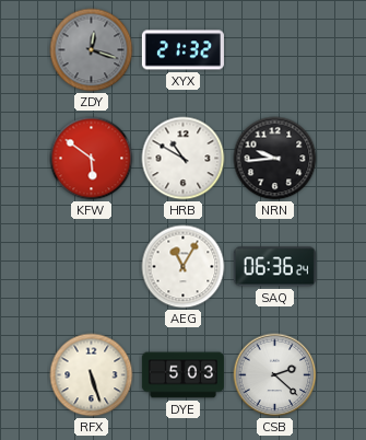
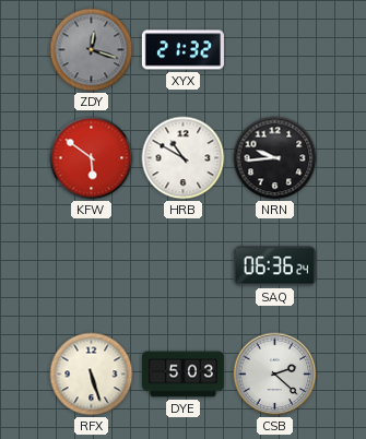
AEG: 11:05 -> none (184, 267)
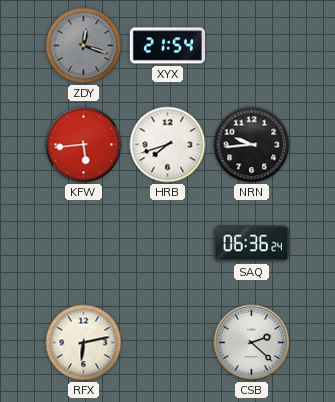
XYX: 21:32 -> 21:54 (167, 46)
KFW: 5:51 -> 5:44 (84, 145)
HRB: 10:50 -> 7:42 (168, 145)
RFX: 5:27 -> 6:13 (84, 343)
DYE: 5:03 -> none (182, 375)
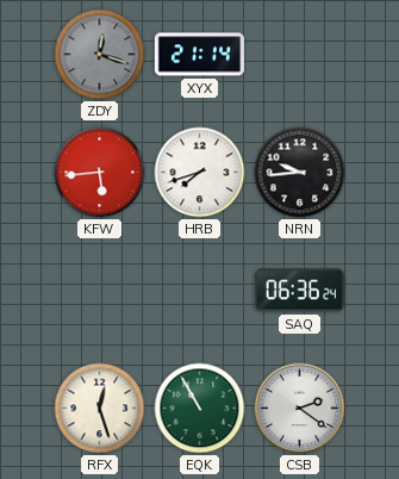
XYX: 21:54 -> 21:14 (199, 55)
RFX: 6:13 -> 12:27 (100, 409)
EQK: none -> 10:55 (200, 409)
CSB: 2:22 -> 2:21 (300, 409)
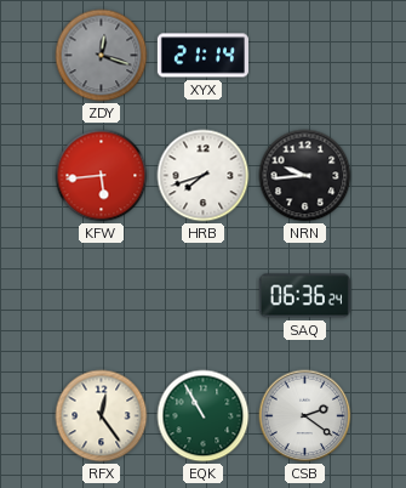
RFX: 12:27 -> 12:24 (102, 416)
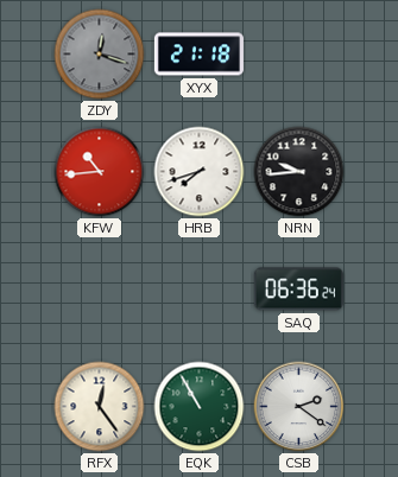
XYX: 21:14 -> 21:18 (198, 55)
KFW: 5:44 -> 10:44 (100, 172)
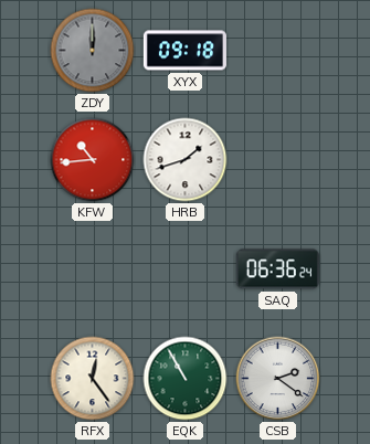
ZDY: 12:18 -> 12:00 (93, 51)
XYX: 21:18 -> 09:18 (184, 51)
HRB: 7:42 -> 1:42 (186, 160)
NRN: 9:44 -> none (299, 172)
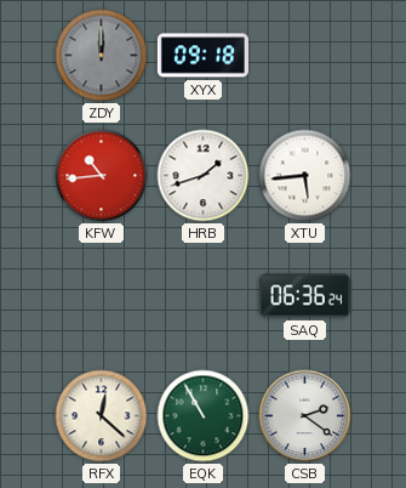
XTU: none -> 5:44 (305, 176)
RFX: 12:24 -> 12:22 (102, 416)
